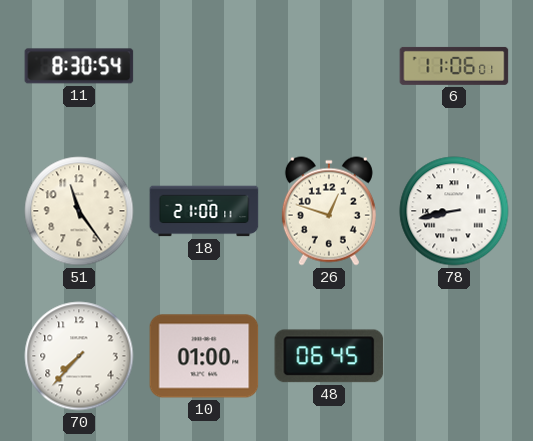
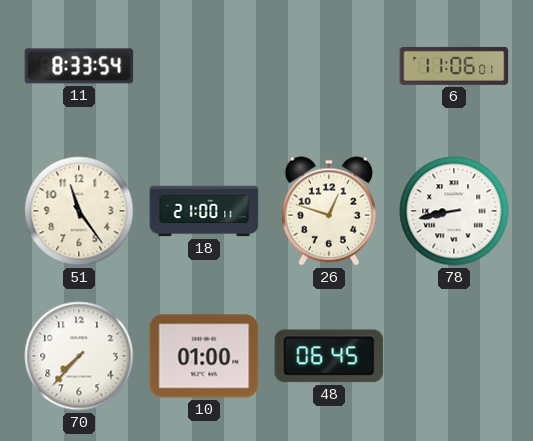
11: 8:30 -> 8:33 (79, 66)
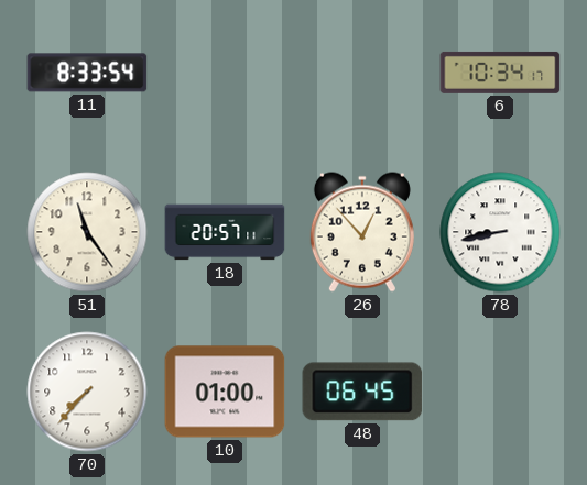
6: 11:06 -> 10:34 (500, 73)
18: 21:00 -> 20:57 (225, 232)
26: 12:48 -> 12:53 (362, 232)
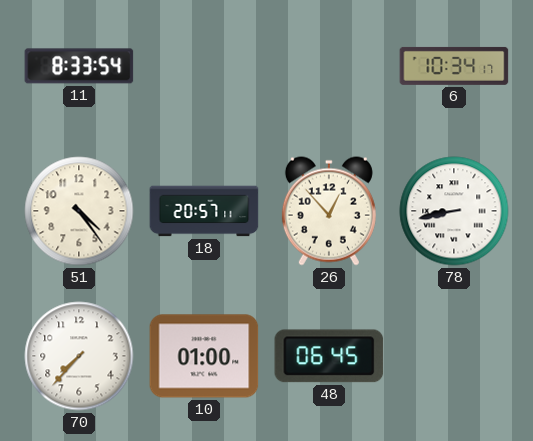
51: 11:24 -> 4:24 (79, 211)
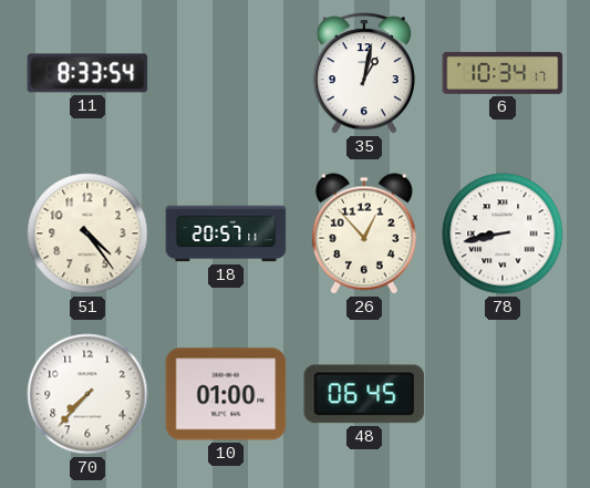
35: none -> 1:02 (364, 73)
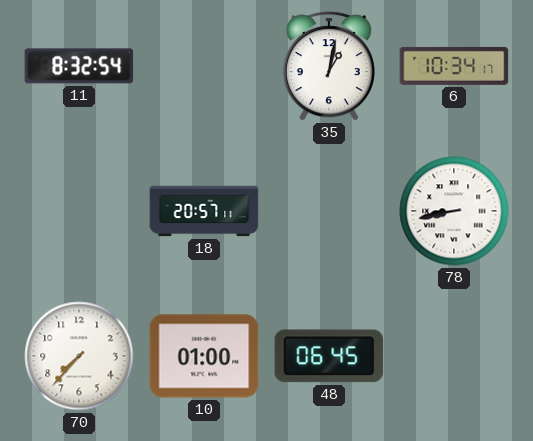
11: 8:33 -> 8:32 (79, 66)
51: 4:24 -> none (87, 233)
26: 12:53 -> none (364, 233)
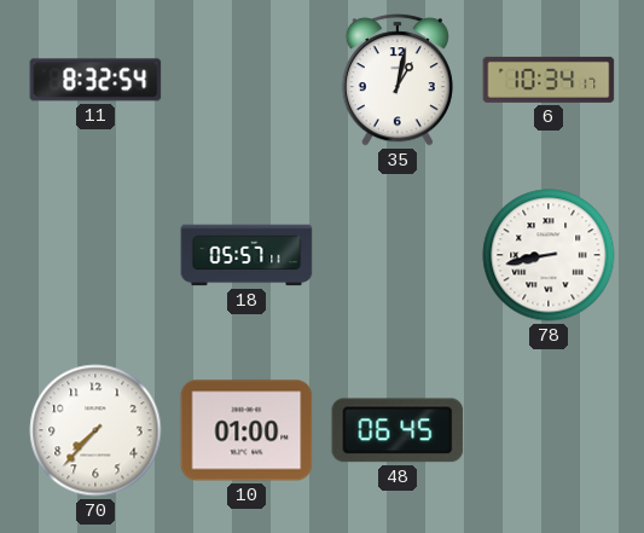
18: 20:57 -> 05:57 (246, 255)
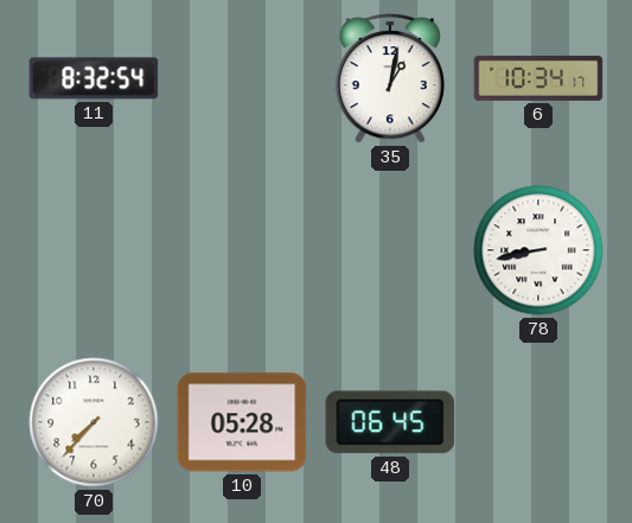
18: 05:57 -> none (246, 255)
10: 01:00 -> 05:28 (242, 422)
